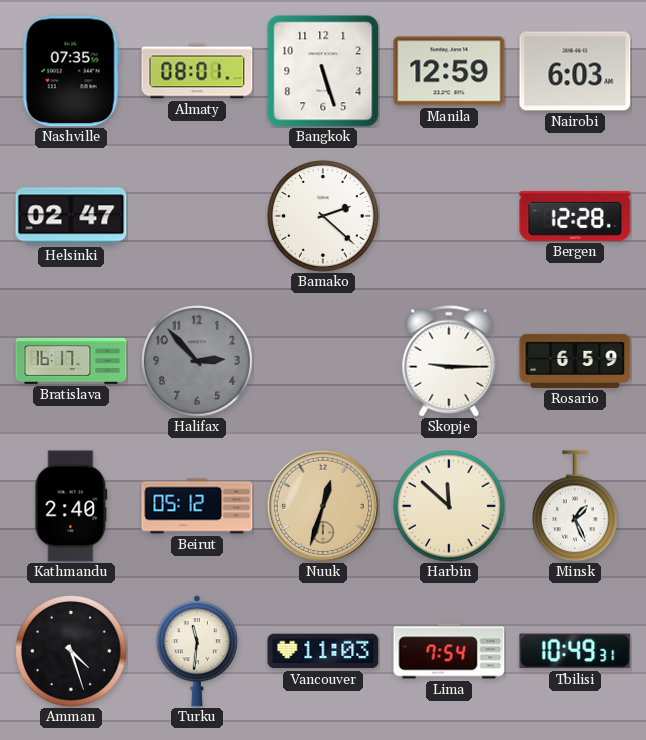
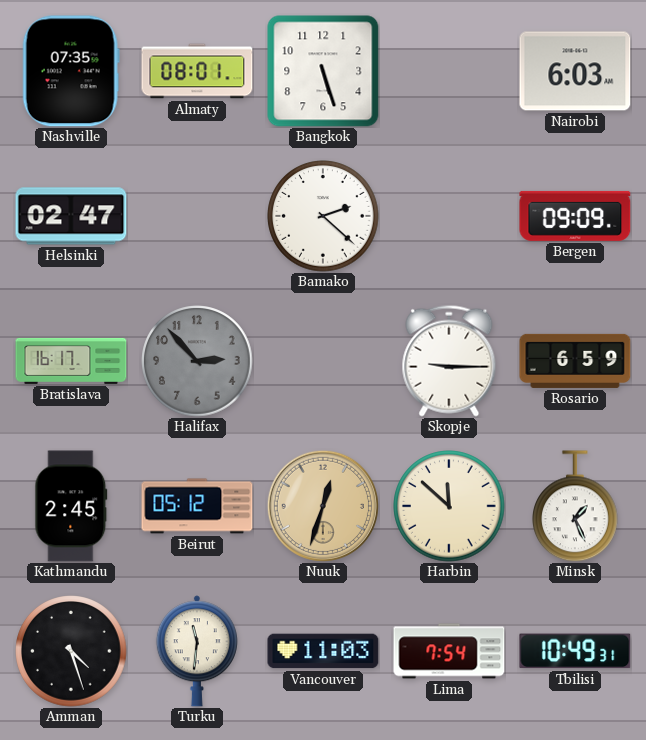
Manila: 12:59 -> none (449, 71)
Bergen: 12:28 -> 09:09 (575, 216)
Kathmandu: 2:40 -> 2:45 (71, 506)
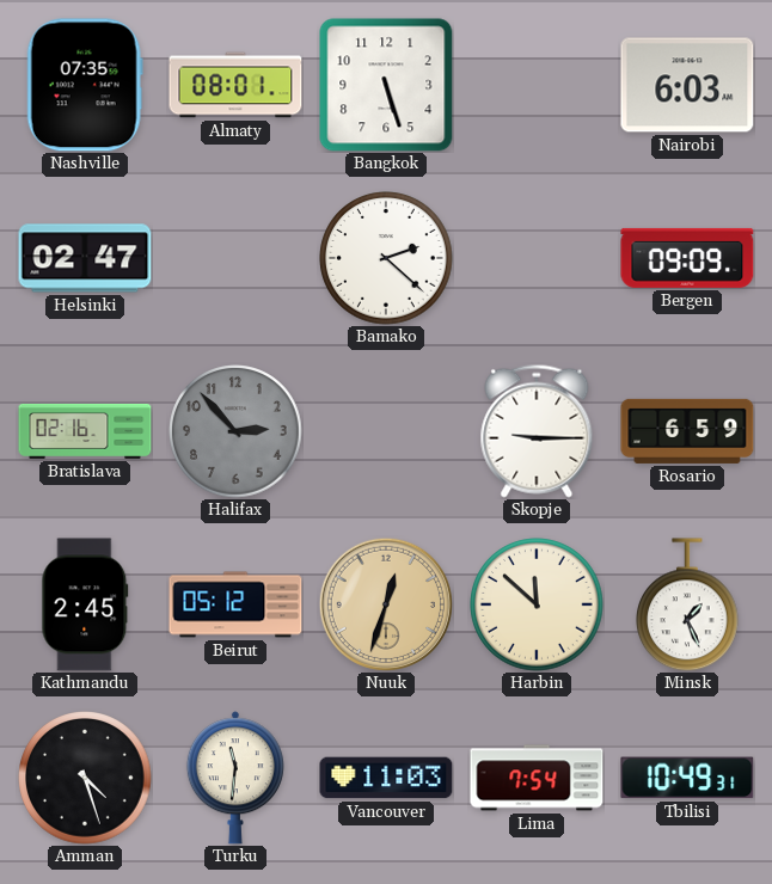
Bratislava: 16:17 -> 02:16 (85, 431)
